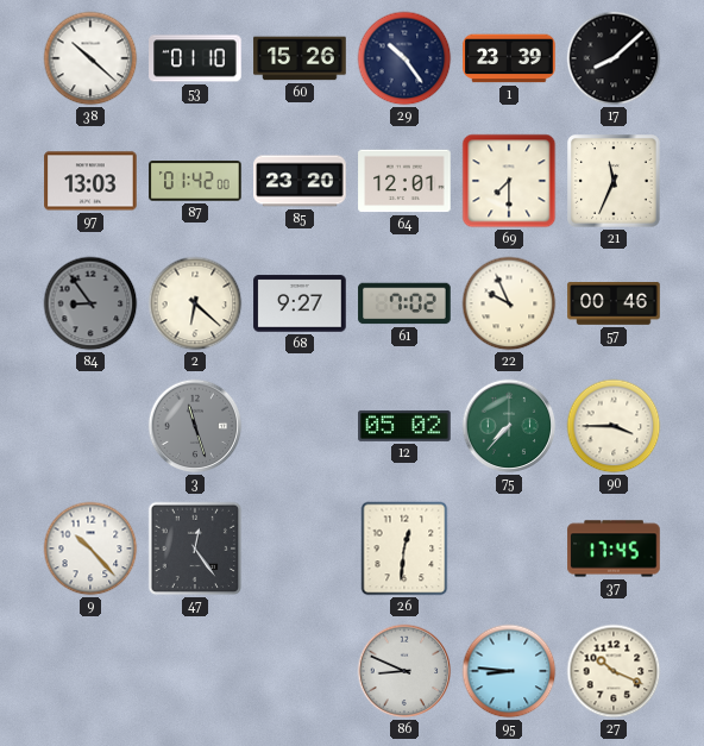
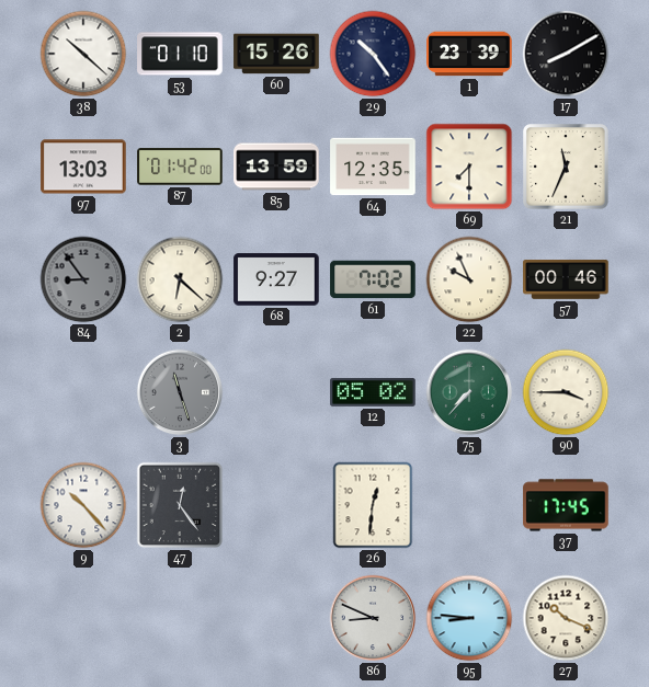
17: 8:08 -> 8:10 (566, 54)
85: 23:20 -> 13:59 (276, 167)
64: 12:01 -> 12:35 (373, 167)
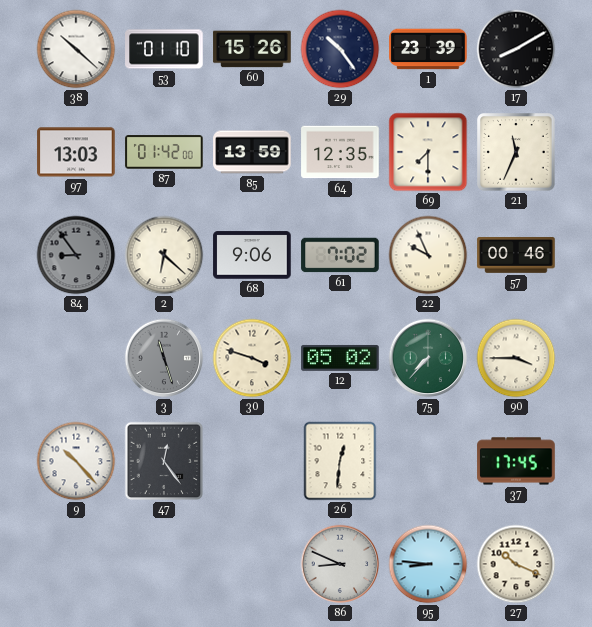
68: 9:27 -> 9:06 (252, 255)
30: none -> 3:48 (252, 358)
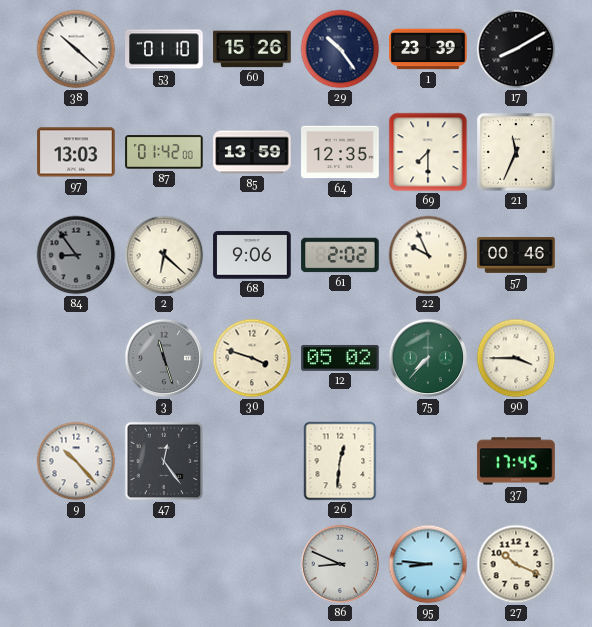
61: 7:02 -> 2:02 (340, 255)
